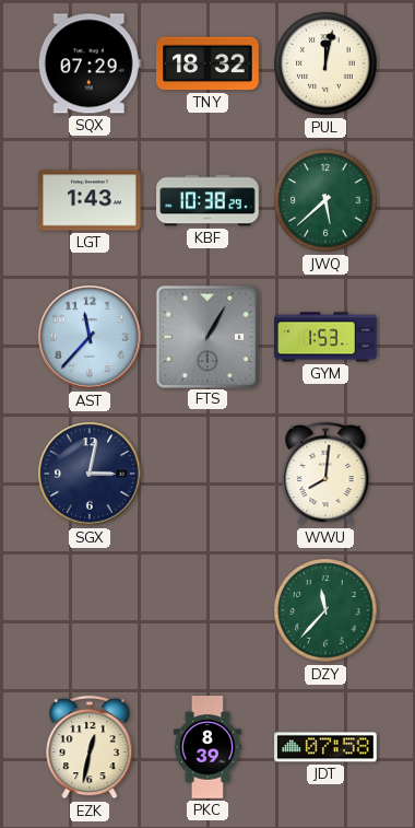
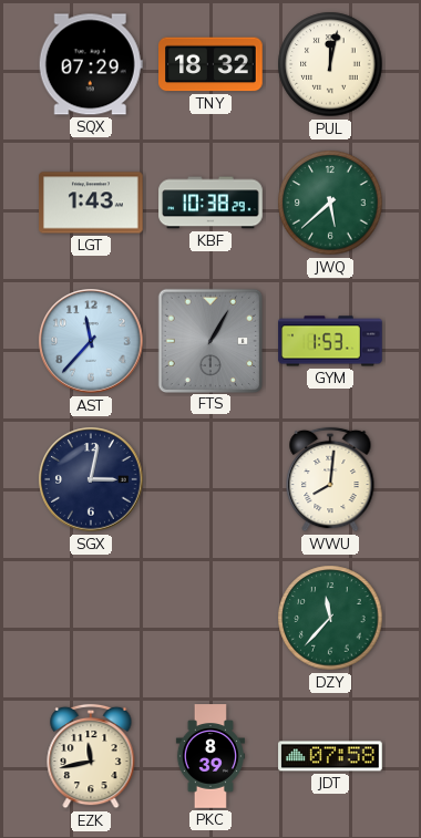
EZK: 12:32 -> 11:43 (91, 756)
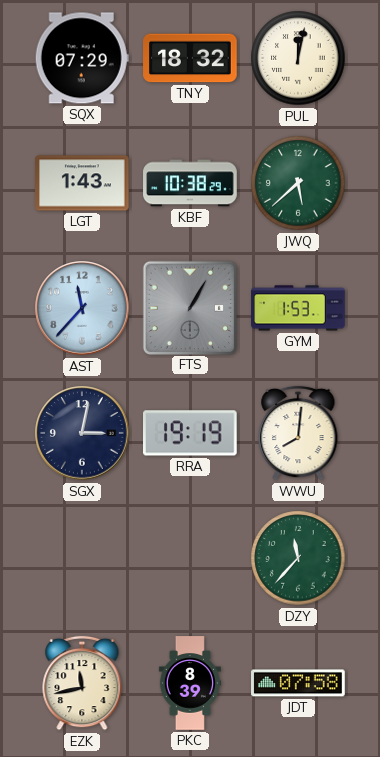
RRA: none -> 19:19 (191, 433)
